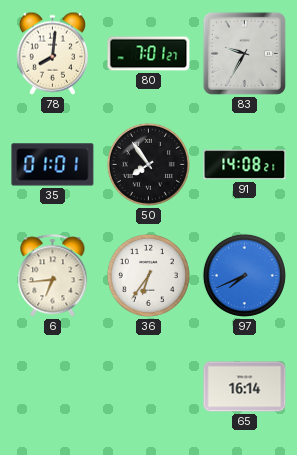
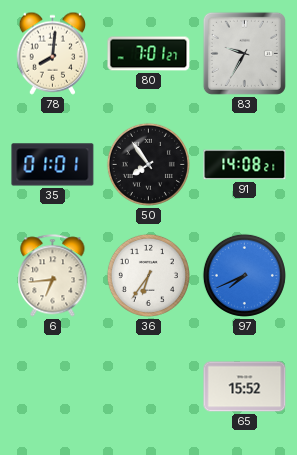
65: 16:14 -> 15:52 (245, 387)
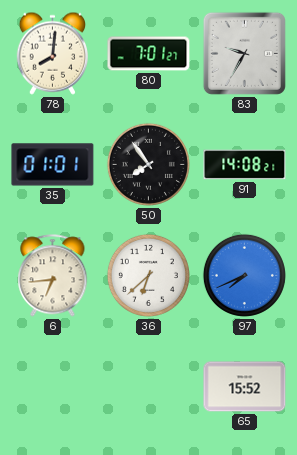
36: 6:36 -> 6:38 (148, 275)
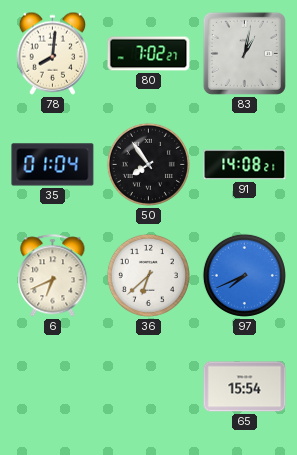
80: 7:01 -> 7:02 (149, 54)
83: 9:35 -> 1:02 (244, 53)
35: 01:01 -> 01:04 (53, 165)
6: 6:44 -> 6:41 (53, 276)
65: 15:52 -> 15:54 (245, 387)
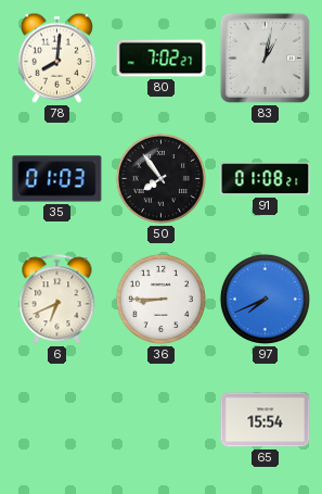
35: 01:04 -> 01:03 (57, 179)
91: 14:08 -> 01:08 (266, 179)
36: 6:38 -> 8:45 (160, 299)
